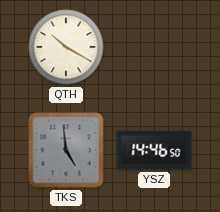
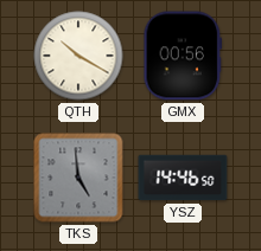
GMX: none -> 00:56 (183, 56)
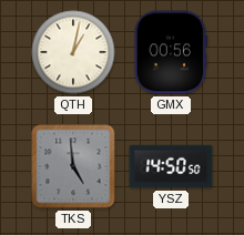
QTH: 10:20 -> 1:02 (73, 52)
YSZ: 14:46 -> 14:50 (171, 166)
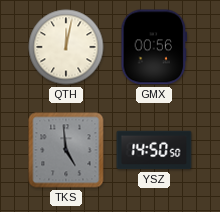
QTH: 1:02 -> 12:02 (66, 47)
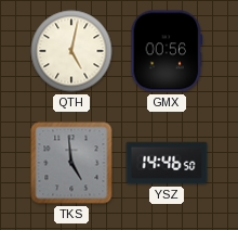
QTH: 12:02 -> 5:02 (71, 51)
YSZ: 14:50 -> 14:46 (167, 163)
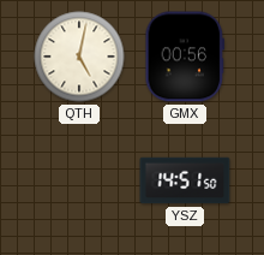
TKS: 4:59 -> none (71, 163)
YSZ: 14:46 -> 14:51 (185, 180)
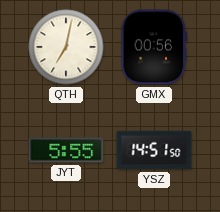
QTH: 5:02 -> 7:02 (66, 47)
JYT: none -> 5:55 (66, 150)
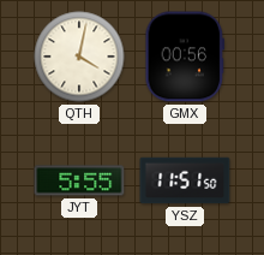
QTH: 7:02 -> 4:02 (79, 57)
YSZ: 14:51 -> 11:51 (185, 180)
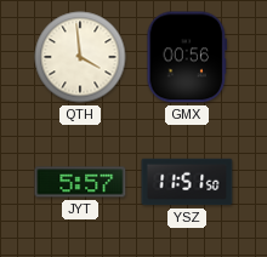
QTH: 4:02 -> 3:59 (80, 57)
JYT: 5:55 -> 5:57 (80, 182)
